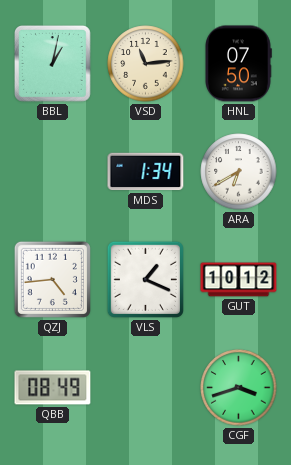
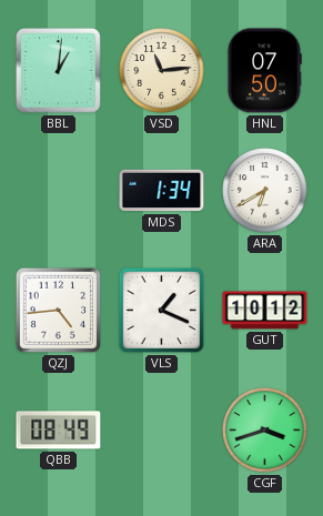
BBL: 1:02 -> 1:01 (59, 71)
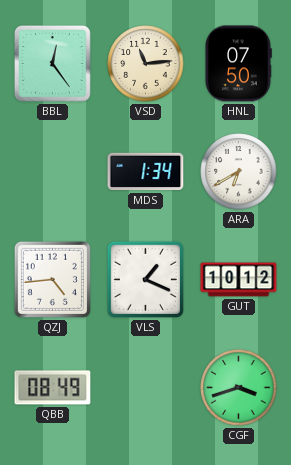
BBL: 1:01 -> 12:24 (53, 64)
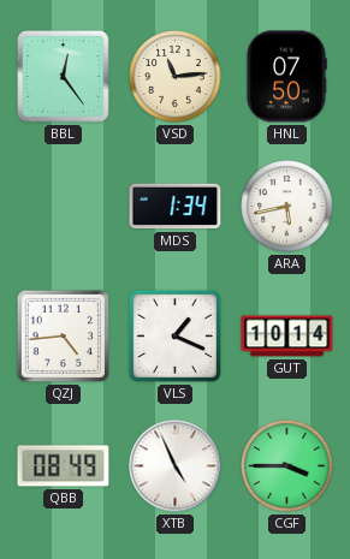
ARA: 6:40 -> 5:43 (287, 207)
GUT: 10:12 -> 10:14 (287, 337)
XTB: none -> 4:56 (176, 466)
CGF: 3:42 -> 3:45 (287, 466)
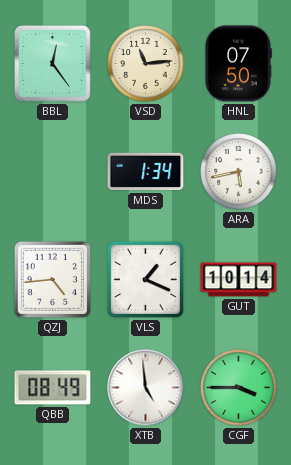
XTB: 4:56 -> 4:59 (146, 388)
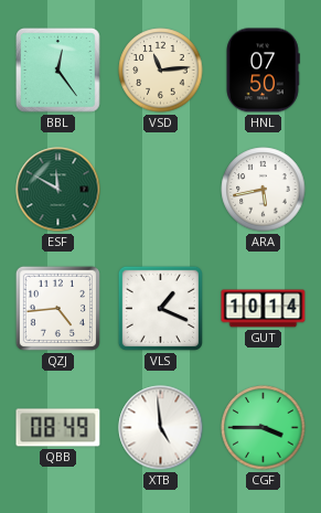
ESF: none -> 11:50 (58, 190)
MDS: 1:34 -> none (146, 172)
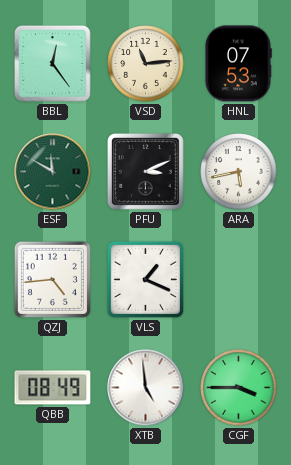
HNL: 07:50 -> 07:53 (238, 64)
PFU: none -> 3:11 (146, 172)
GUT: 10:14 -> none (264, 309)
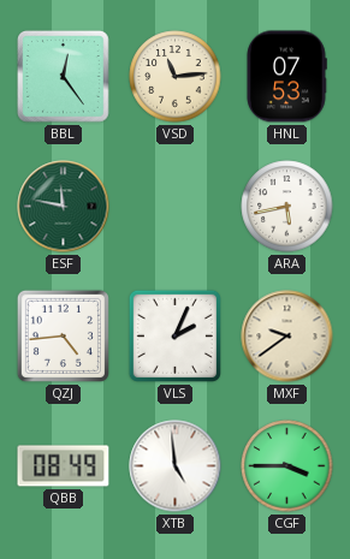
ESF: 11:50 -> 11:47 (64, 207)
PFU: 3:11 -> none (146, 172)
VLS: 1:19 -> 2:04 (174, 335)
MXF: none -> 9:39 (287, 337)
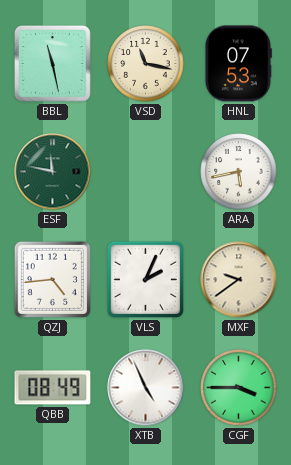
BBL: 12:24 -> 11:28 (53, 64)
VSD: 11:14 -> 11:17 (146, 64)
XTB: 4:59 -> 4:56 (146, 388)
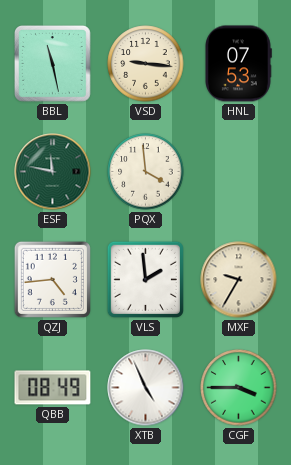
VSD: 11:17 -> 9:16 (146, 64)
PQX: none -> 3:59 (146, 172)
ARA: 5:43 -> none (239, 172)
VLS: 2:04 -> 1:59 (145, 279)
MXF: 9:39 -> 9:35 (239, 280)
